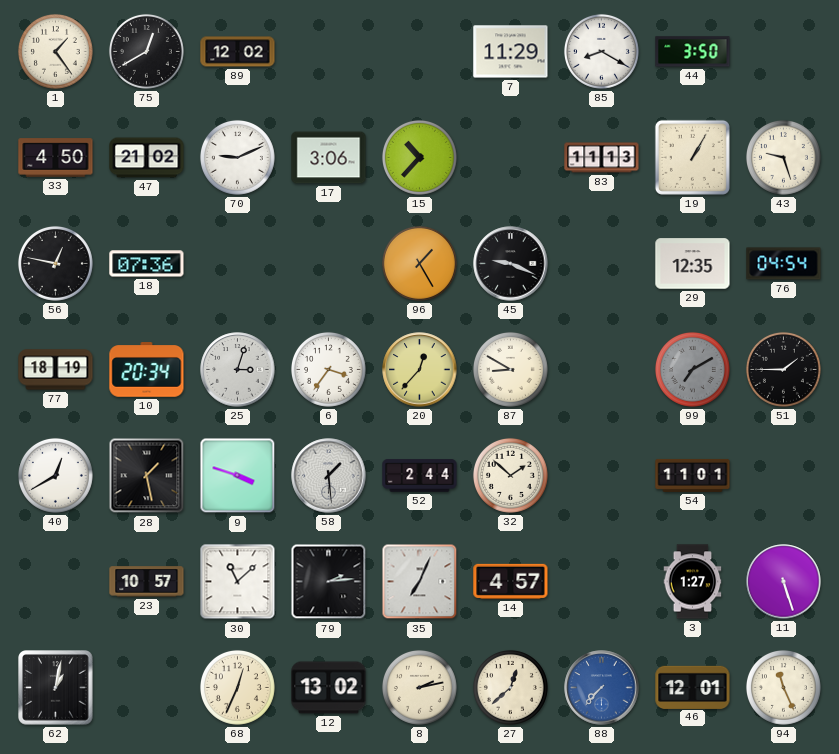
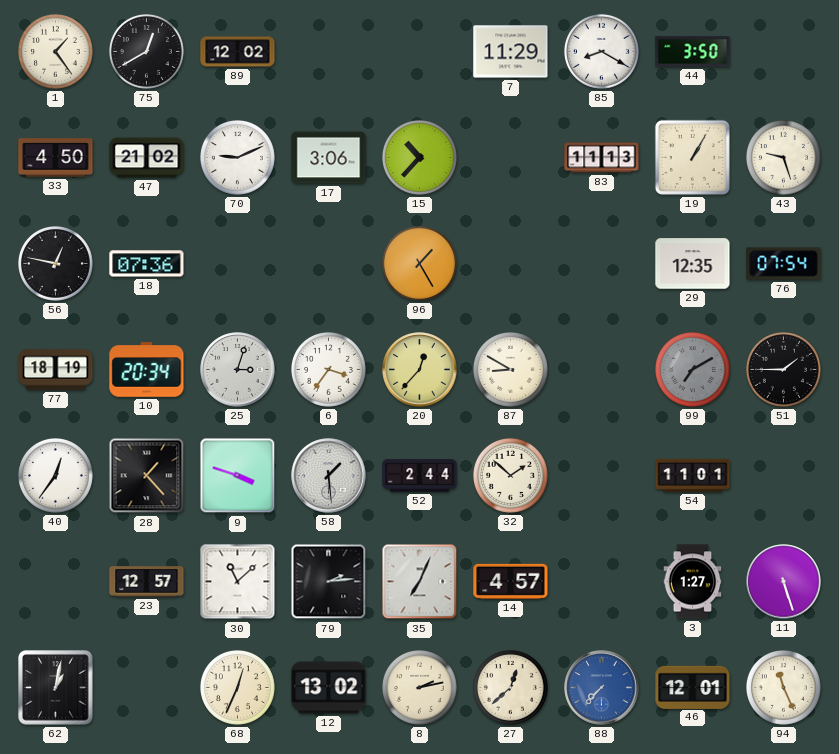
45: 9:19 -> none (511, 264)
76: 04:54 -> 07:54 (784, 264)
40: 12:40 -> 12:36 (55, 475)
28: 1:28 -> 1:23 (147, 476)
23: 10:57 -> 12:57 (147, 582)
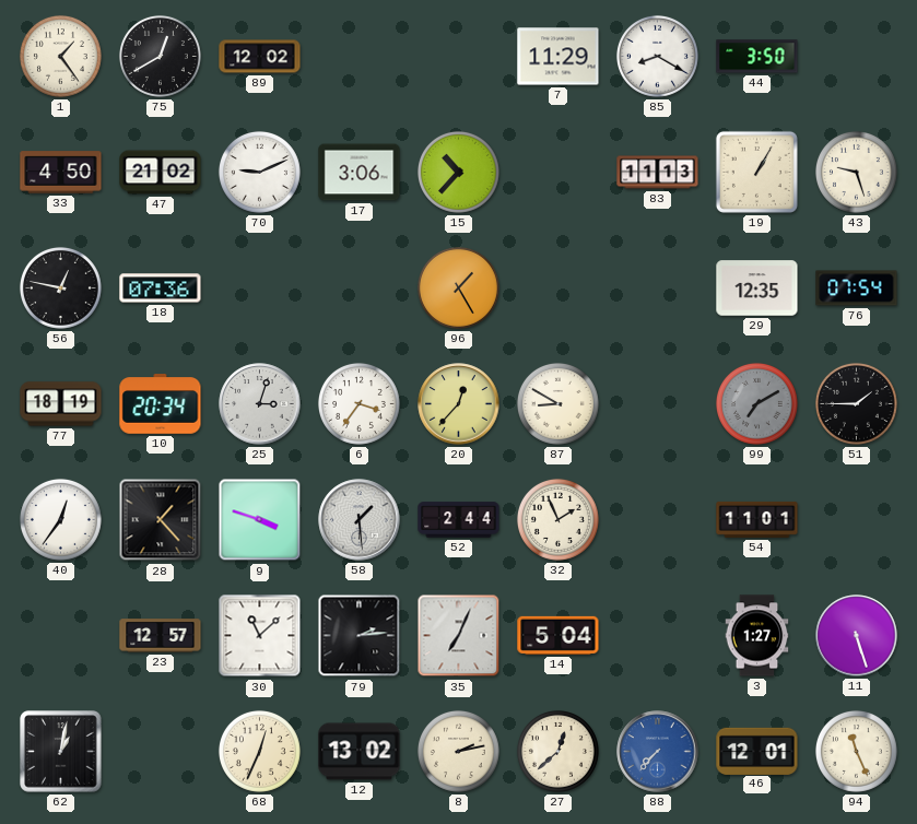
32: 1:52 -> 1:56 (557, 519)
14: 4:57 -> 5:04 (559, 635)
